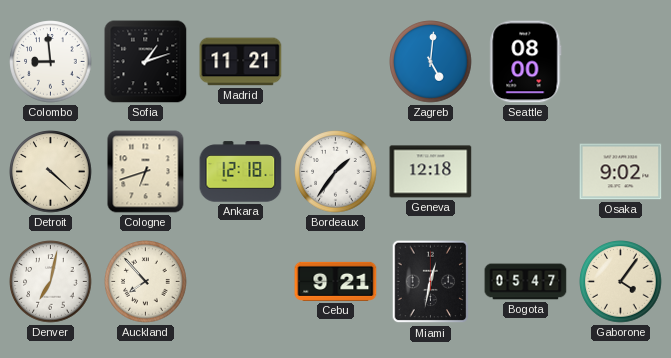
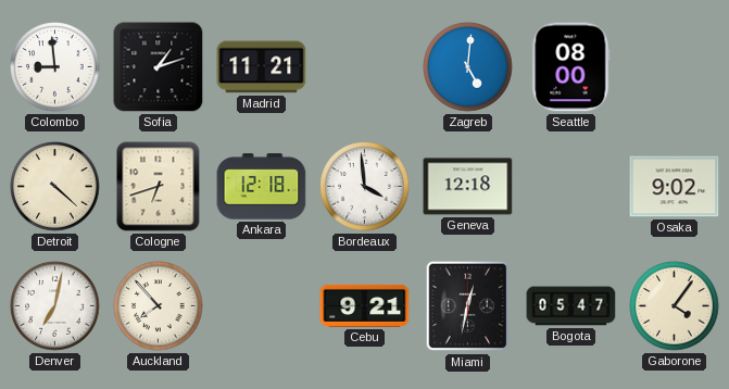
Bordeaux: 1:36 -> 3:59 (365, 187)
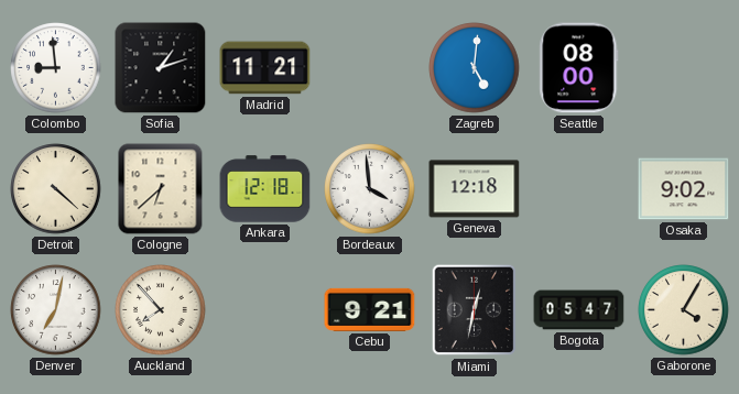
Cologne: 6:42 -> 6:38 (161, 189)
Gaborone: 4:06 -> 4:05 (684, 310)
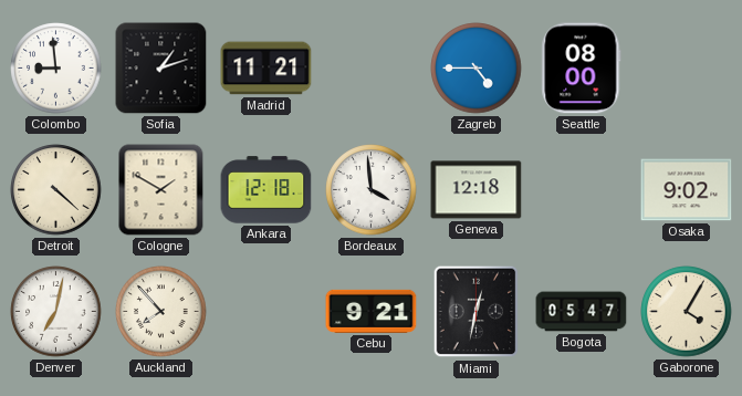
Zagreb: 5:01 -> 4:45 (477, 69)
Cologne: 6:38 -> 1:50 (161, 190)
